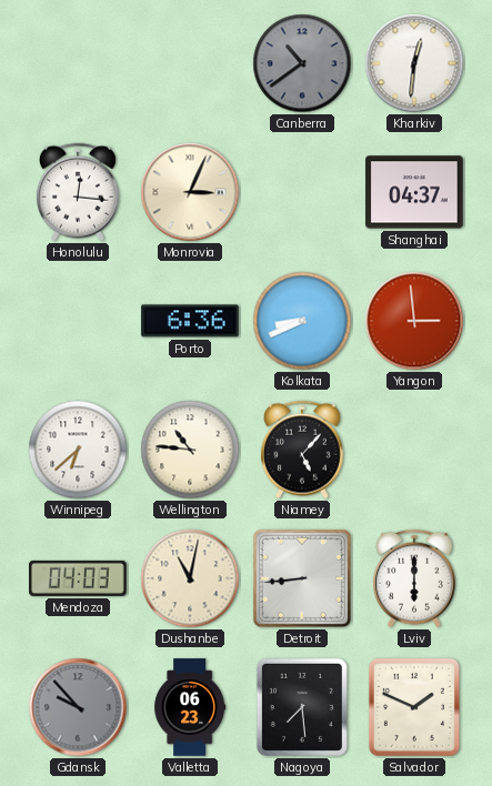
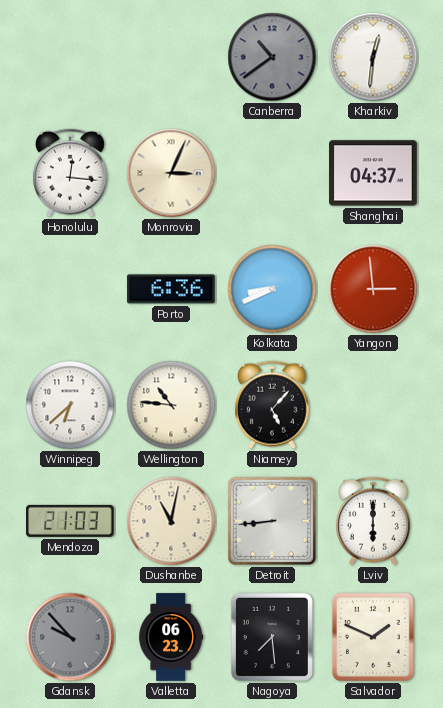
Mendoza: 04:03 -> 21:03 (70, 521)
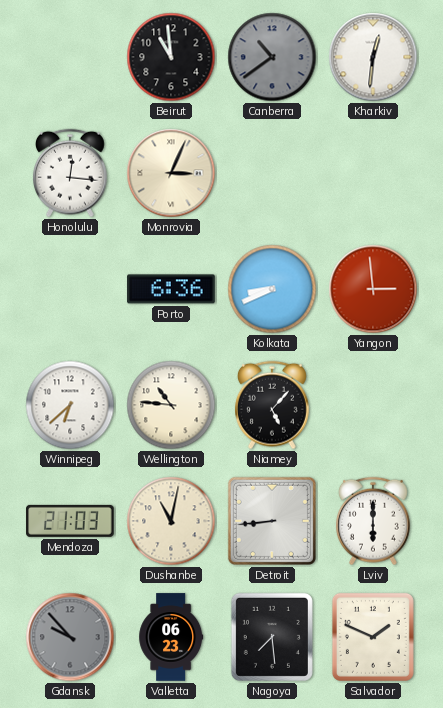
Beirut: none -> 10:59 (171, 57)
Shanghai: 04:37 -> none (373, 173)
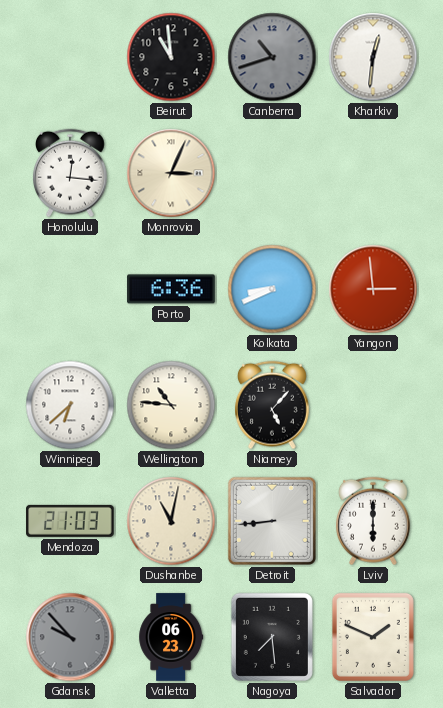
Canberra: 10:39 -> 10:42 (272, 57)
